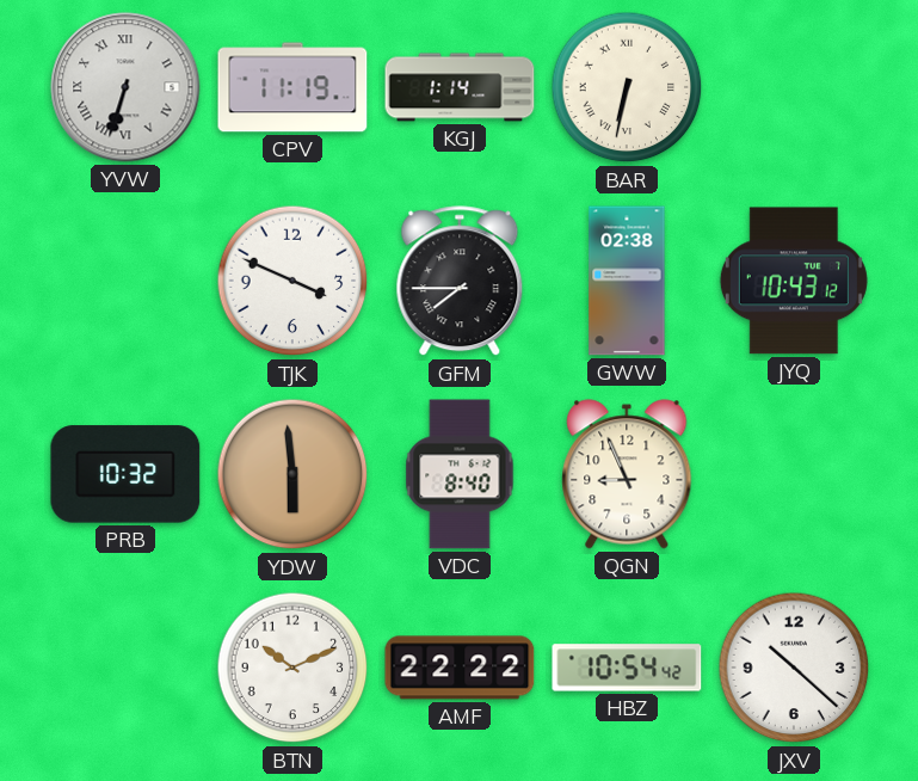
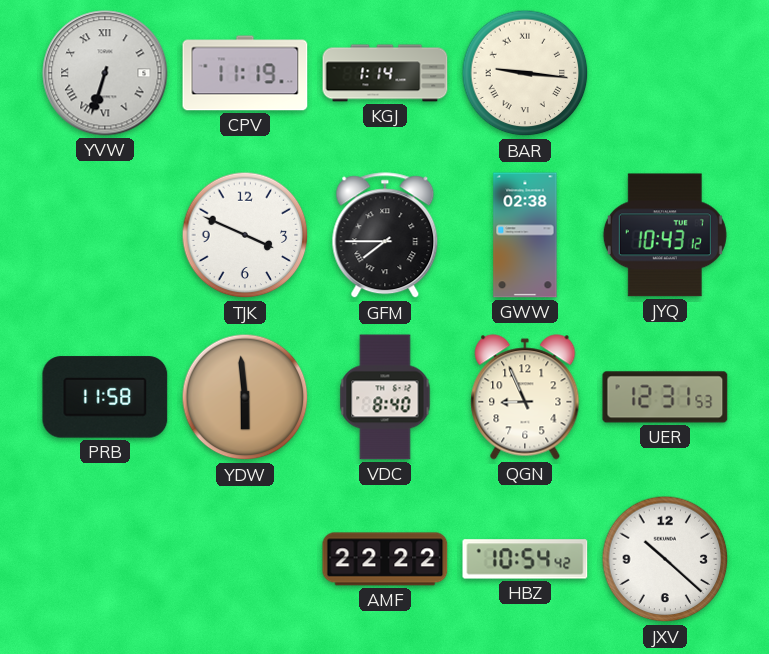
BAR: 6:32 -> 9:16 (525, 73)
PRB: 10:32 -> 11:58 (105, 397)
UER: none -> 12:31 (665, 397)
BTN: 10:11 -> none (292, 668)
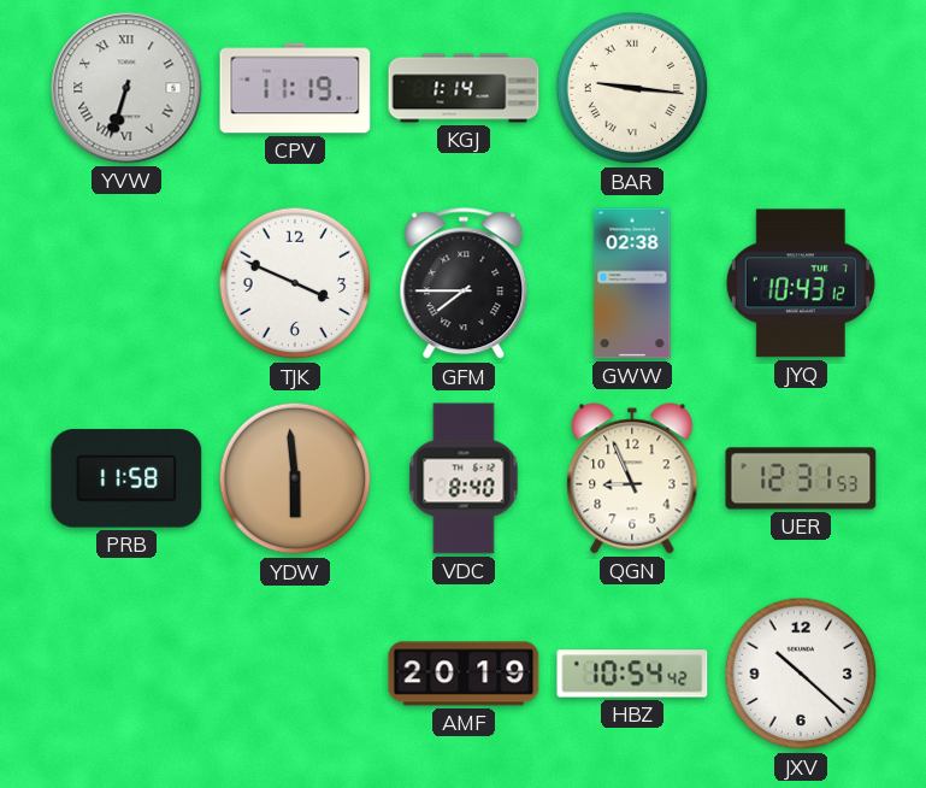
AMF: 22:22 -> 20:19 (464, 674)
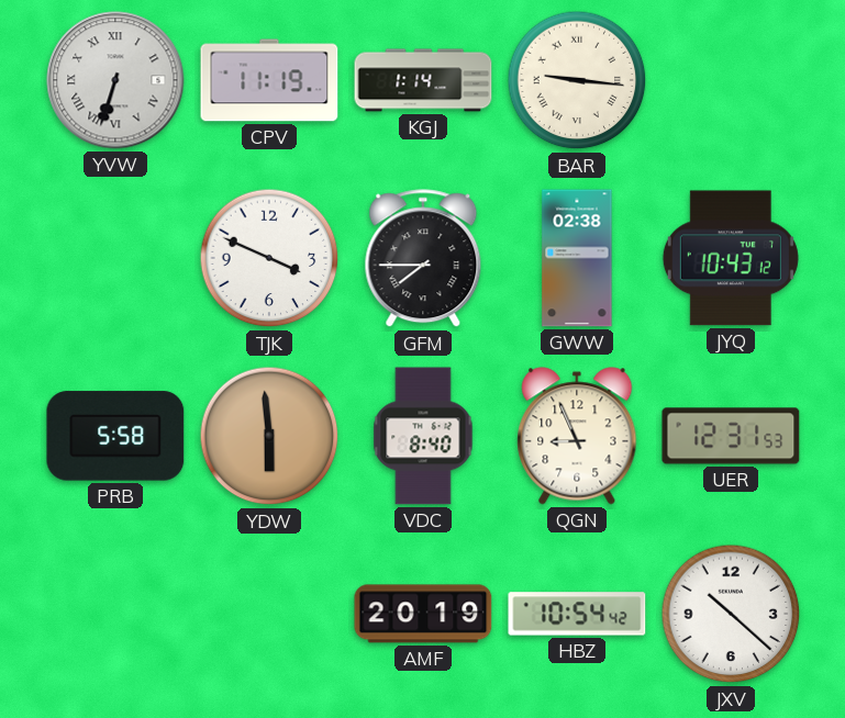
PRB: 11:58 -> 5:58 (115, 436)
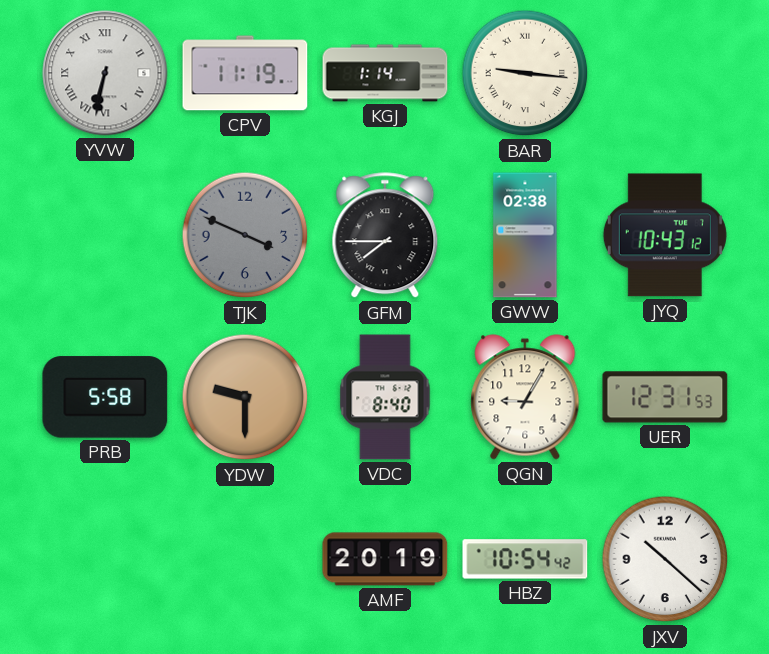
YVW: 6:33 -> 6:32 (105, 73)
TJK dial: white -> grey (245, 235)
YDW: 5:59 -> 9:30 (245, 397)
QGN: 8:56 -> 9:05 (525, 397)
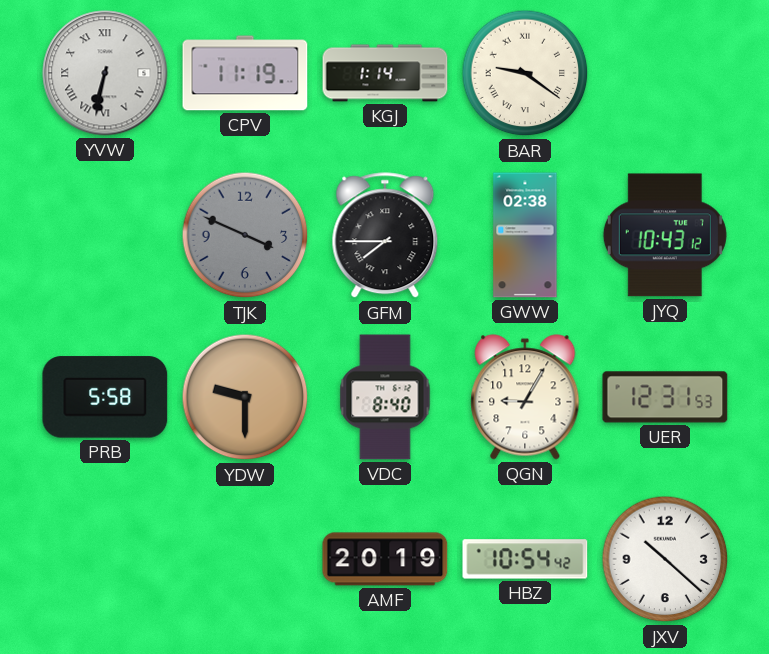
BAR: 9:16 -> 9:21 (525, 73)
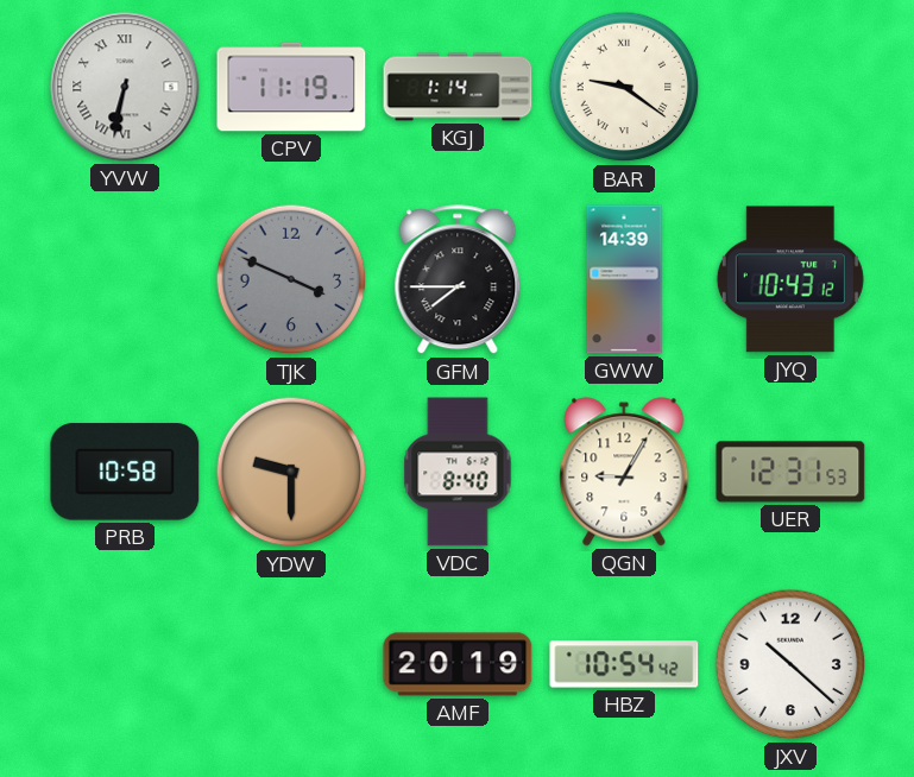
GWW: 02:38 -> 14:39 (624, 279)
PRB: 5:58 -> 10:58 (125, 472)
